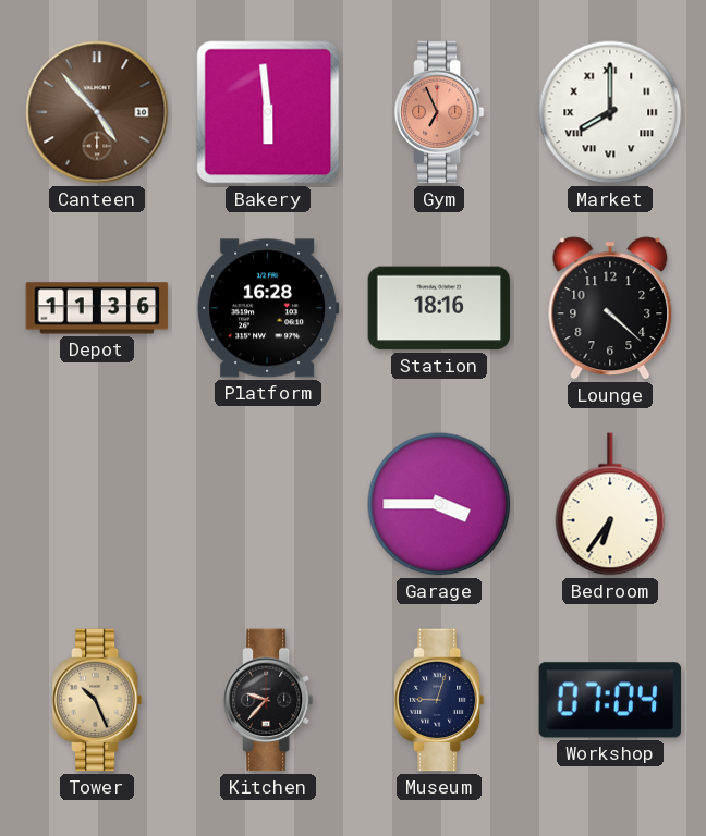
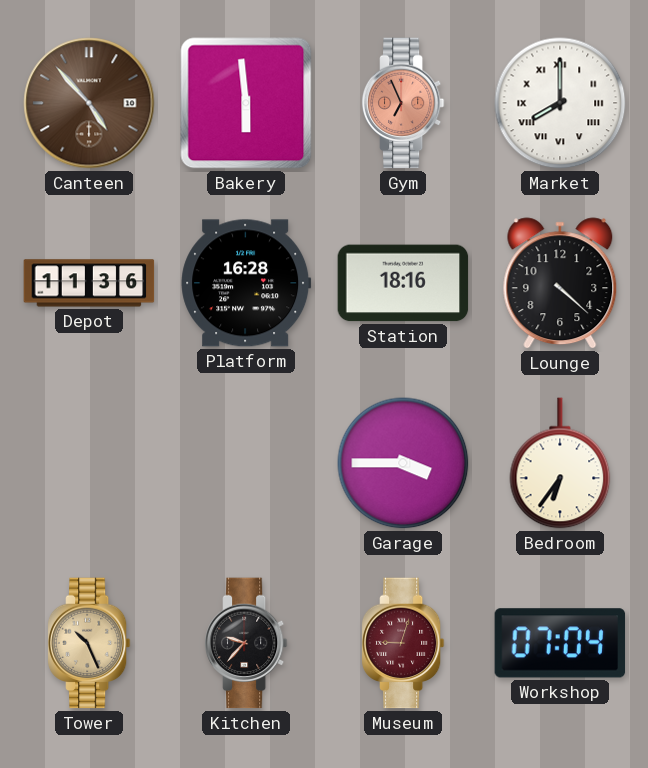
Museum dial: navy -> burgundy (403, 643)
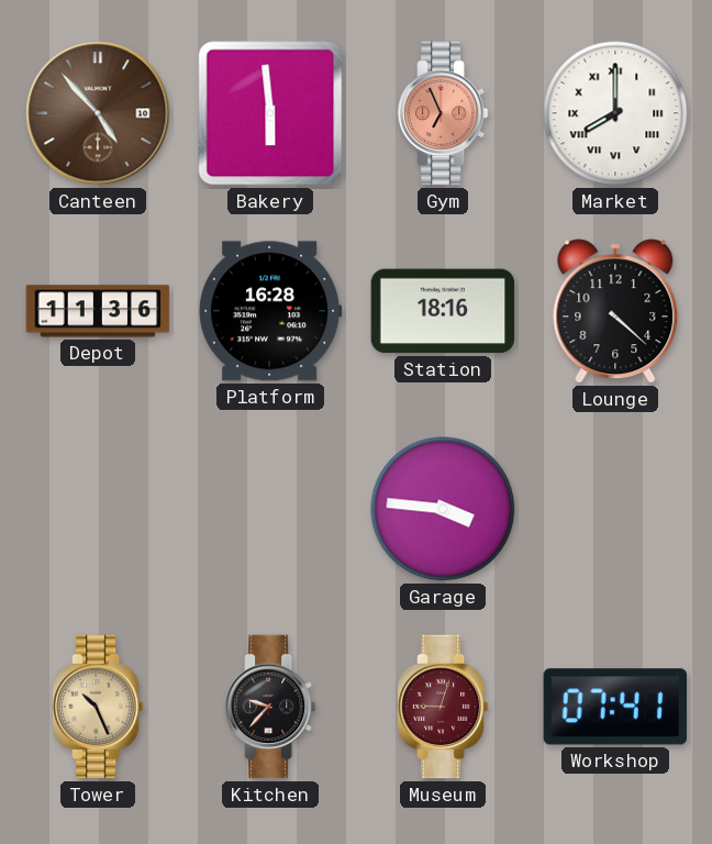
Garage: 3:45 -> 3:46 (443, 509)
Bedroom: 6:36 -> none (560, 463)
Workshop: 07:04 -> 07:41 (615, 707)
